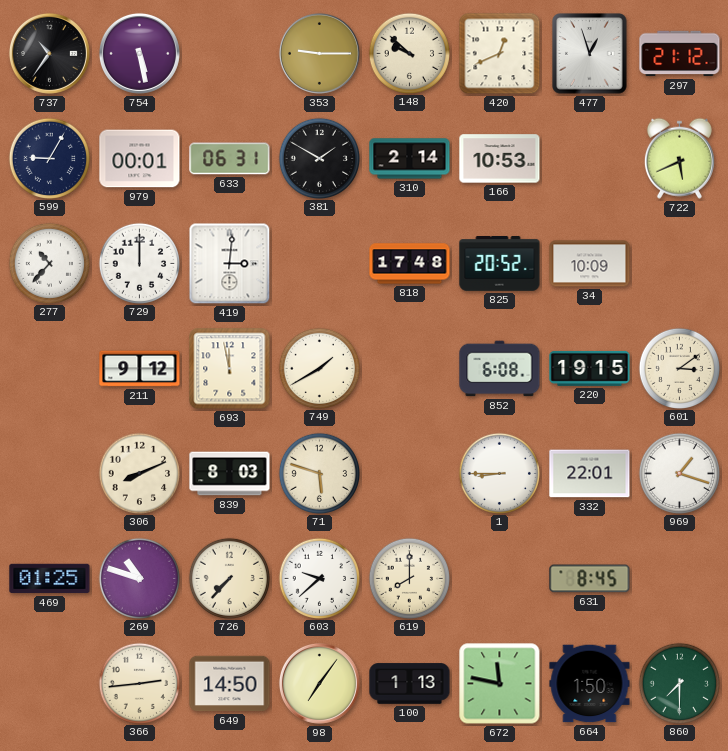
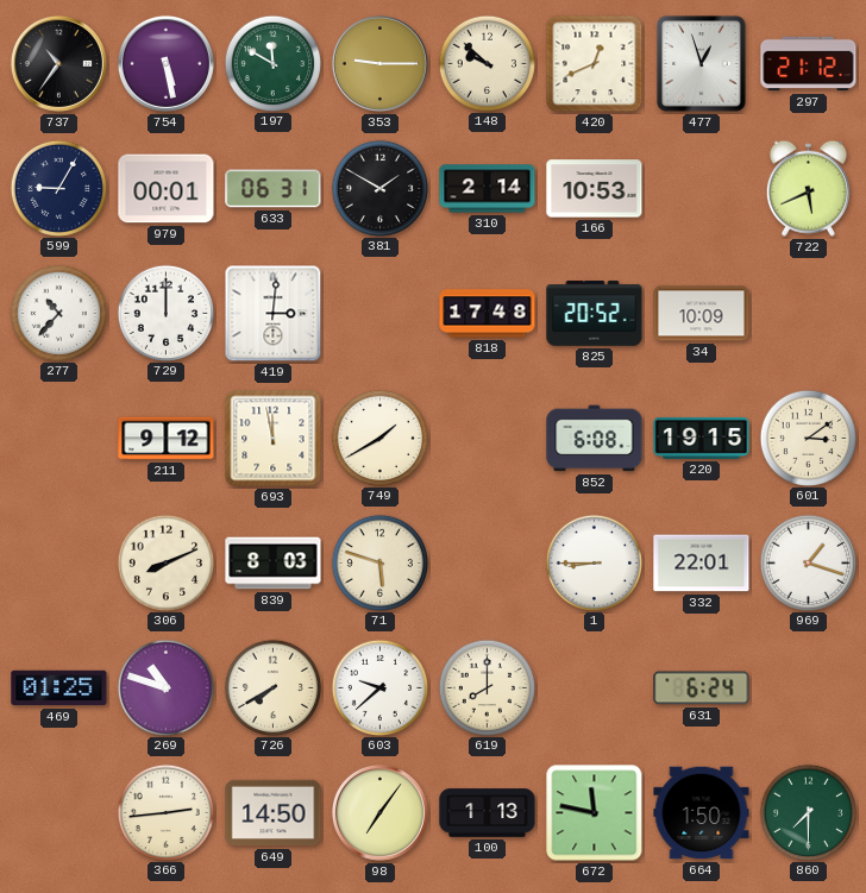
197: none -> 11:50 (272, 63)
726: 7:37 -> 7:40 (272, 687)
631: 8:45 -> 6:24 (702, 688)
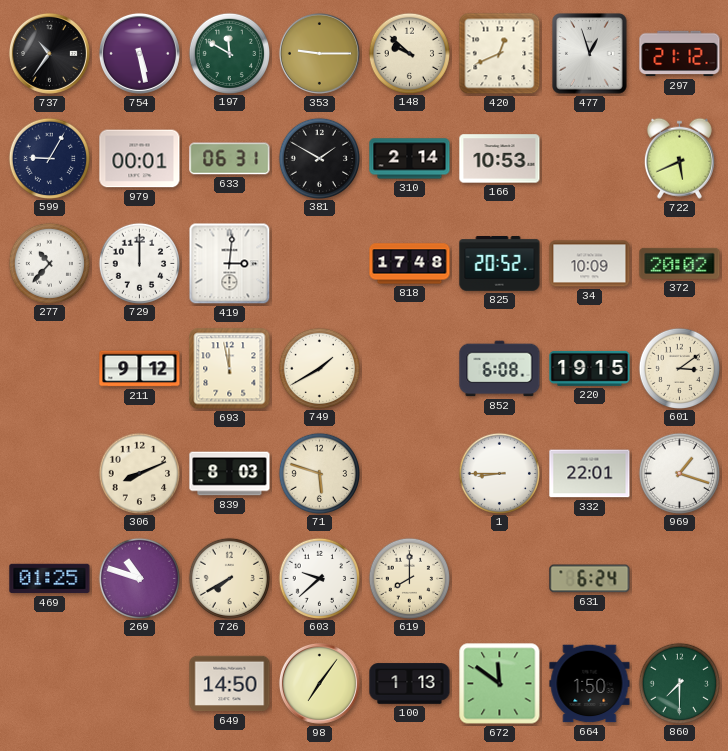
372: none -> 20:02 (680, 263)
366: 2:44 -> none (165, 812)
672: 11:47 -> 11:51 (500, 684)
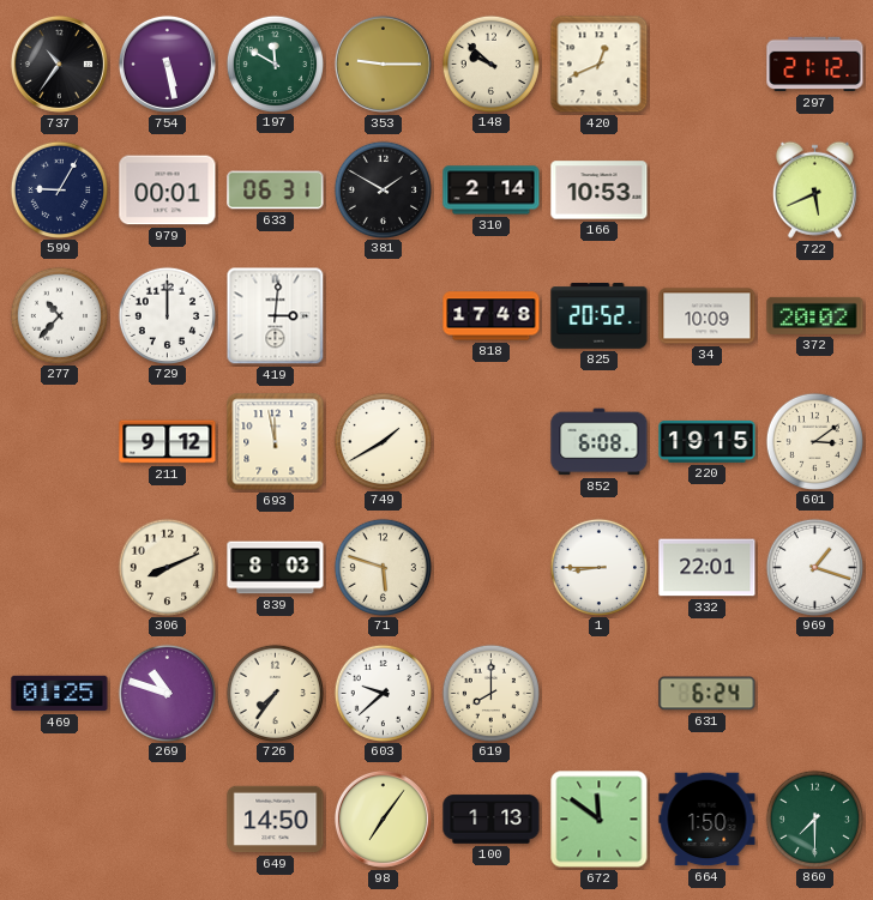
477: 12:57 -> none (590, 54)
726: 7:40 -> 7:36 (275, 693)
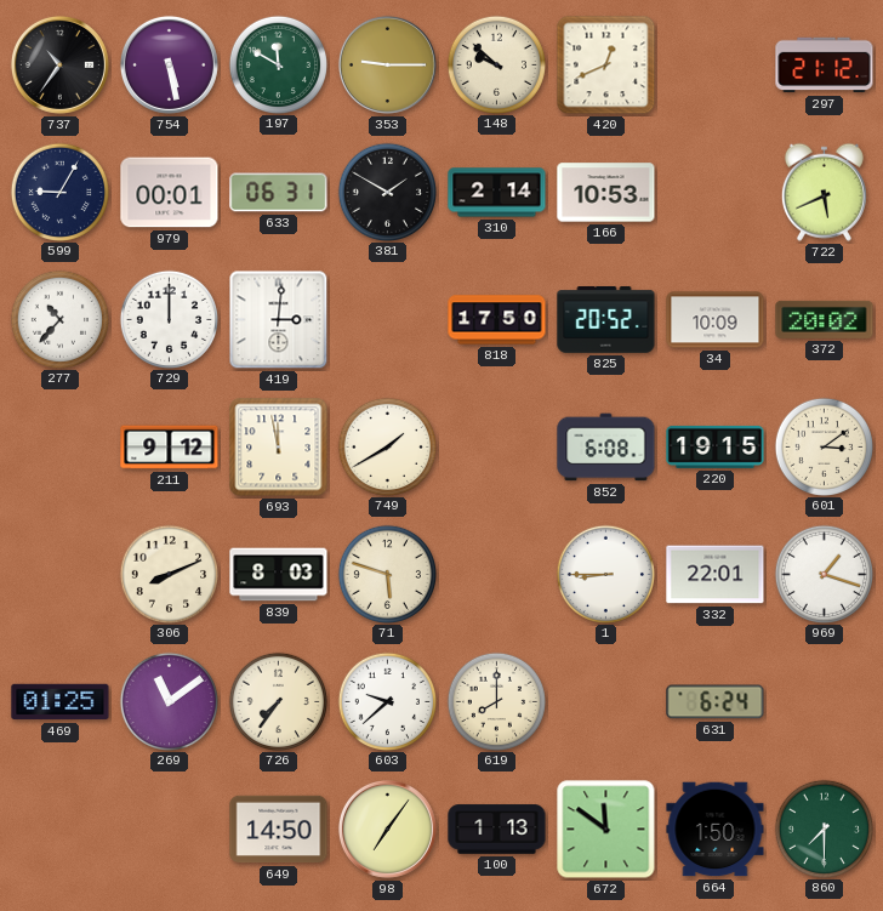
818: 17:48 -> 17:50 (497, 320)
269: 10:48 -> 11:09 (169, 701)
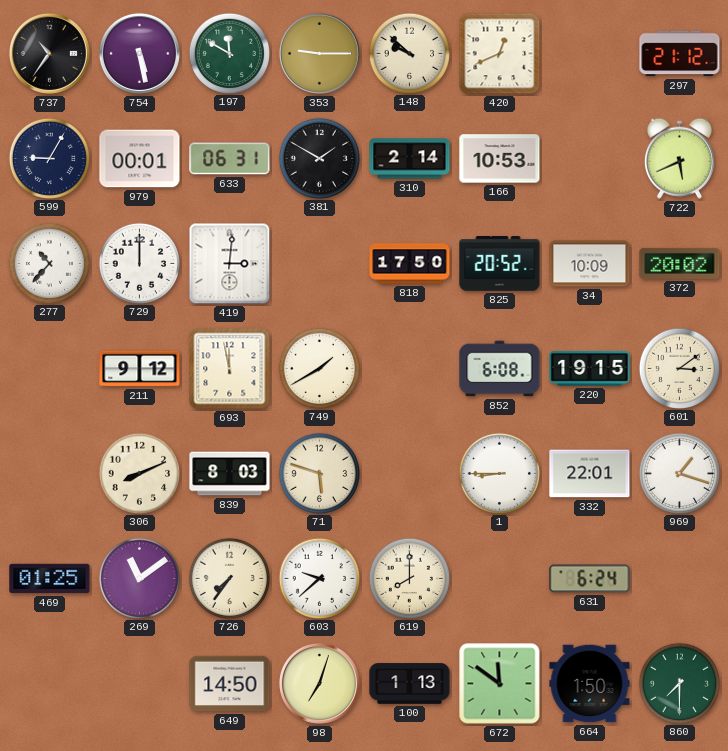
98: 7:06 -> 7:03 (319, 683)
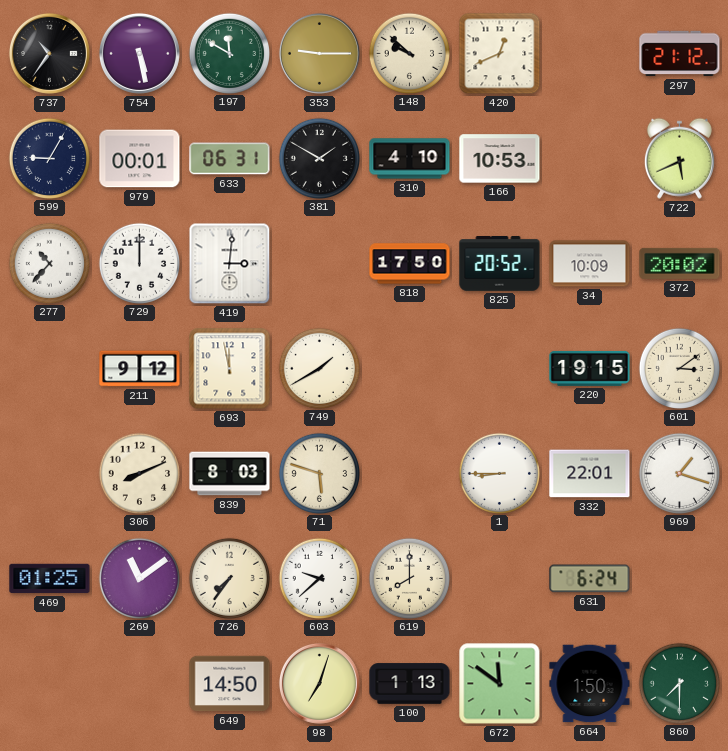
310: 2:14 -> 4:10 (410, 159)
852: 6:08 -> none (500, 369)
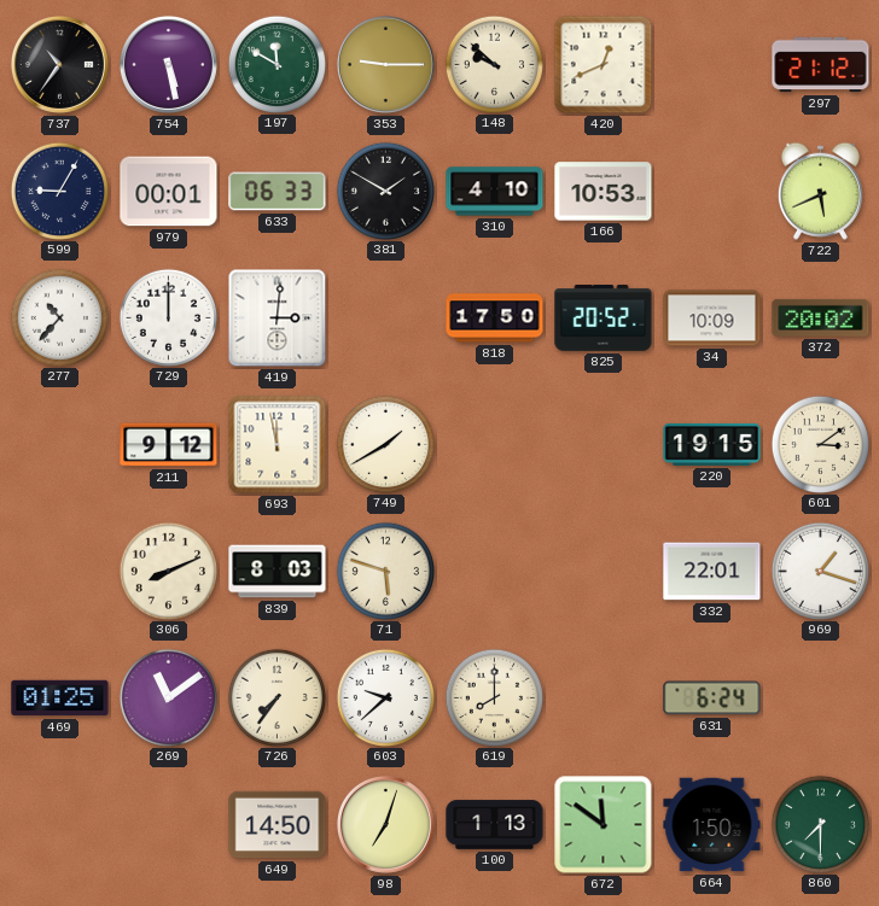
633: 06:31 -> 06:33 (278, 192)
1: 8:45 -> none (499, 473)
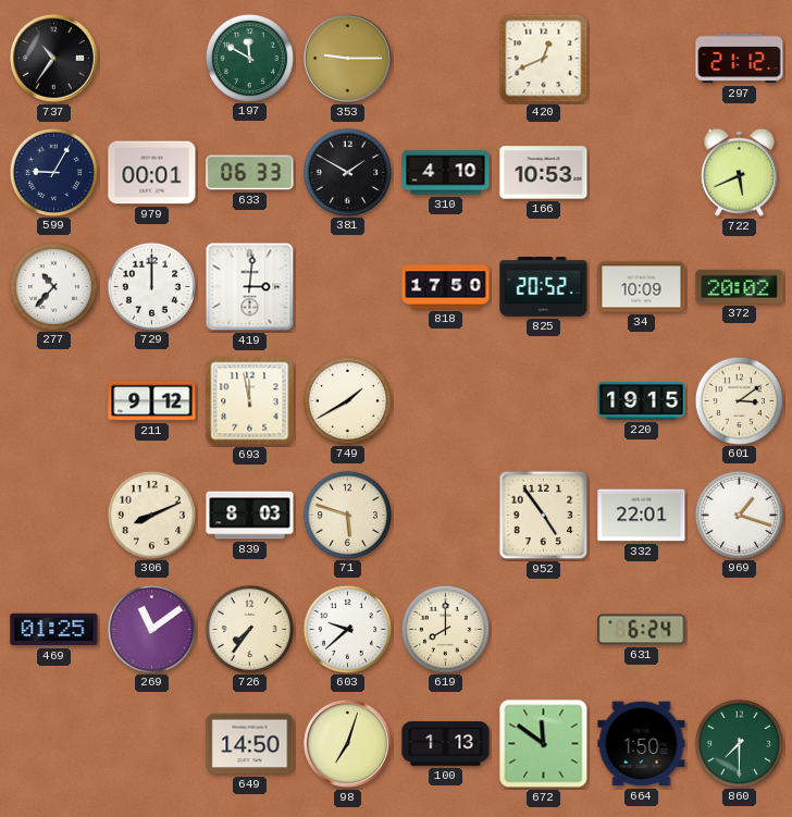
754: 5:28 -> none (168, 64)
148: 9:52 -> none (494, 64)
952: none -> 4:54 (544, 516)
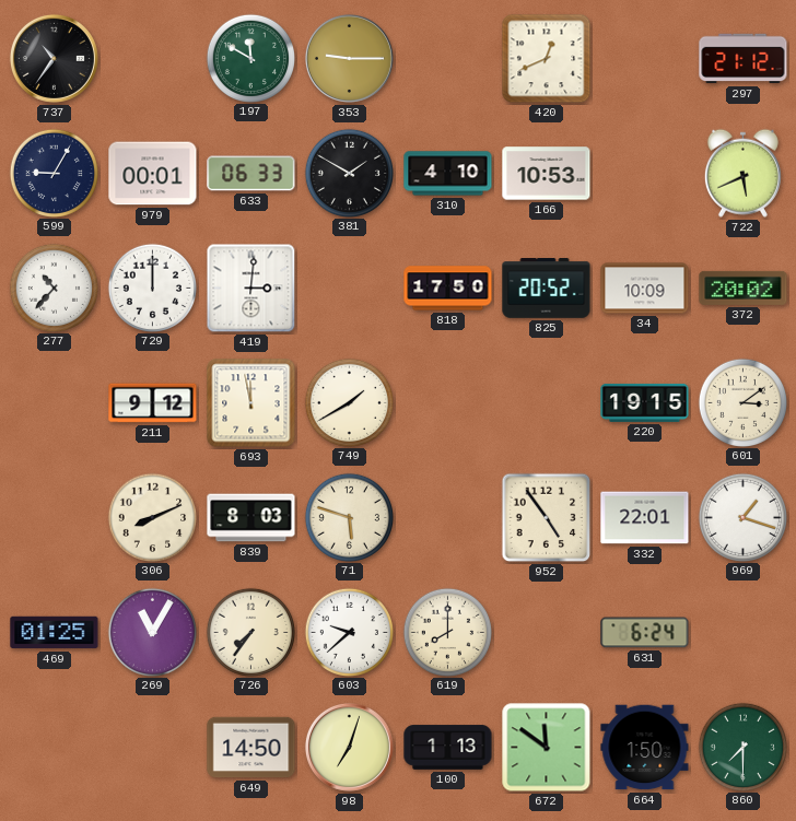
269: 11:09 -> 11:05 (152, 632)
